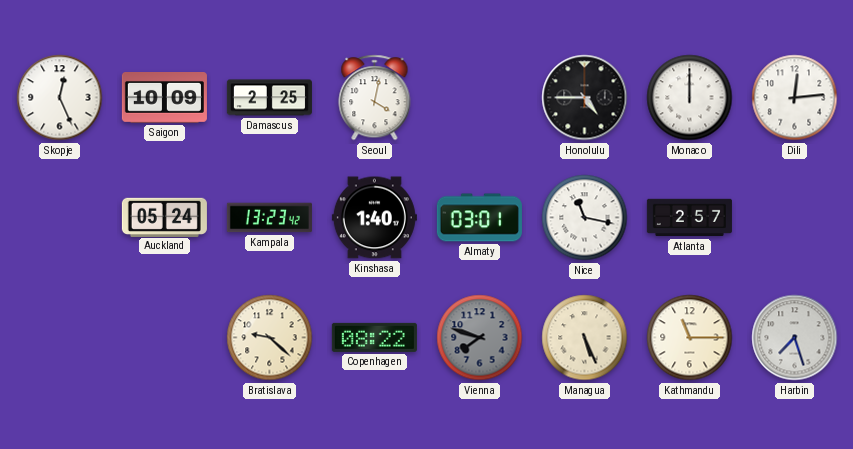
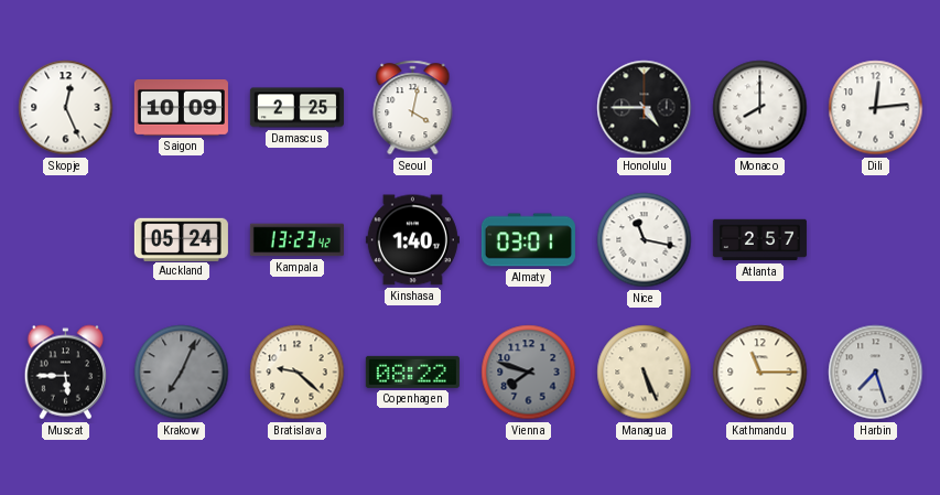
Monaco: 12:00 -> 8:00 (760, 108)
Muscat: none -> 5:45 (66, 373)
Krakow: none -> 7:04 (182, 373)
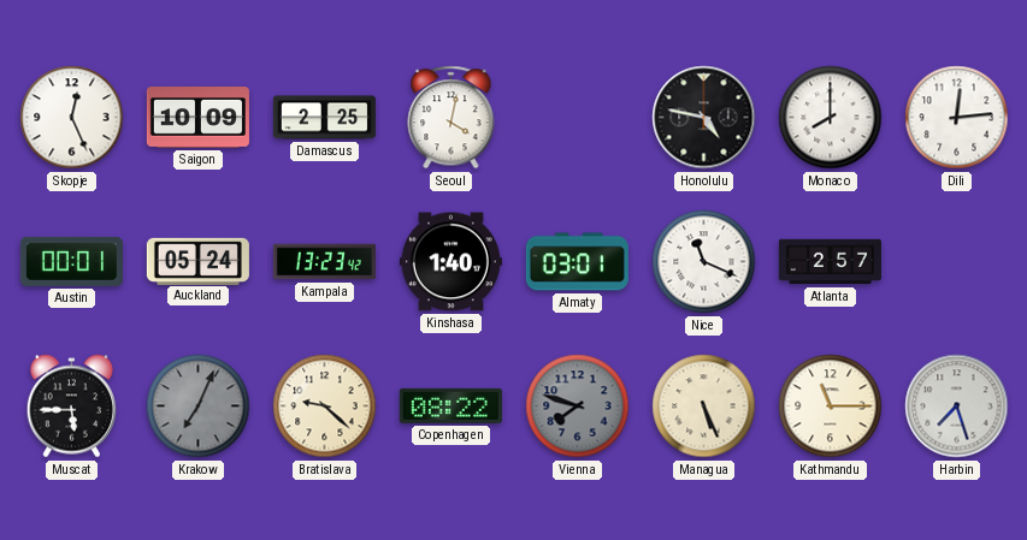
Honolulu: 4:45 -> 4:47 (704, 118)
Austin: none -> 00:01 (71, 261)
Nice: 11:17 -> 11:19 (704, 262)
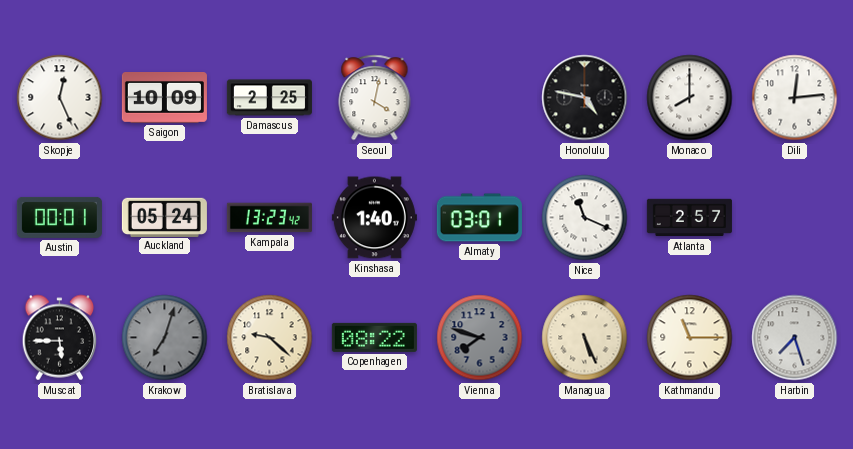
Krakow: 7:04 -> 7:03 (165, 338)
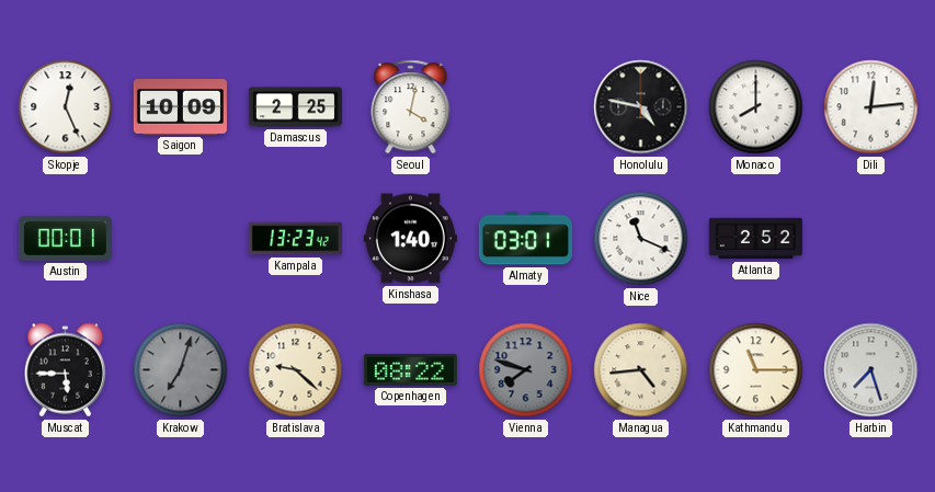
Auckland: 05:24 -> none (164, 217)
Atlanta: 2:57 -> 2:52 (755, 239)
Managua: 5:26 -> 4:44 (641, 370)
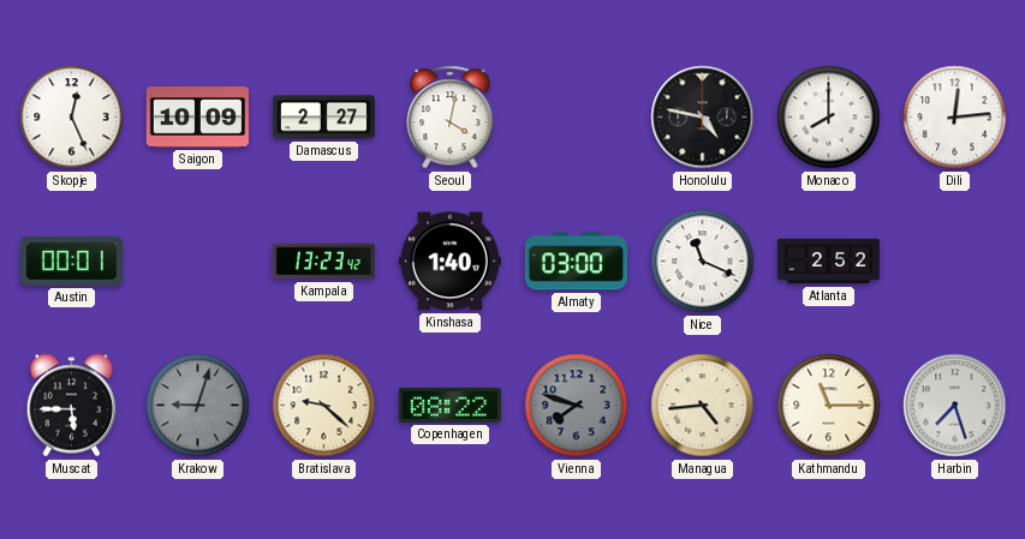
Damascus: 2:25 -> 2:27 (323, 118)
Almaty: 03:01 -> 03:00 (576, 262)
Krakow: 7:03 -> 9:03 (198, 406)
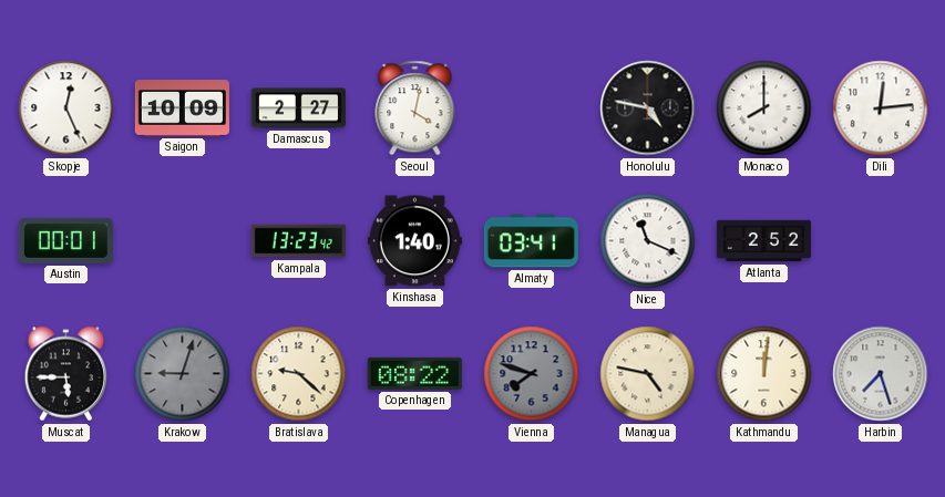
Almaty: 03:00 -> 03:41 (531, 241)
Managua: 4:44 -> 4:47 (648, 374)
Kathmandu: 11:15 -> 12:01 (764, 374)
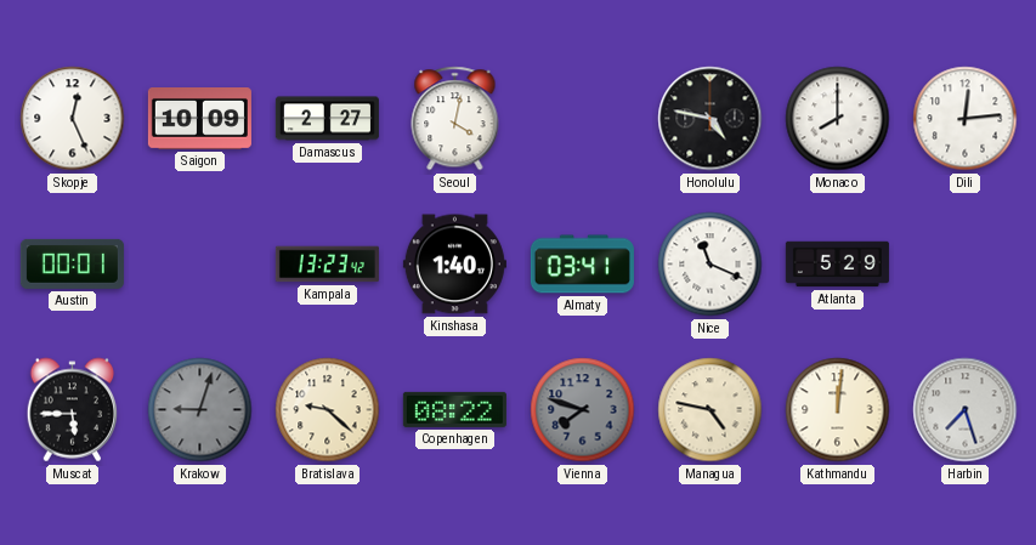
Atlanta: 2:52 -> 5:29 (837, 265)
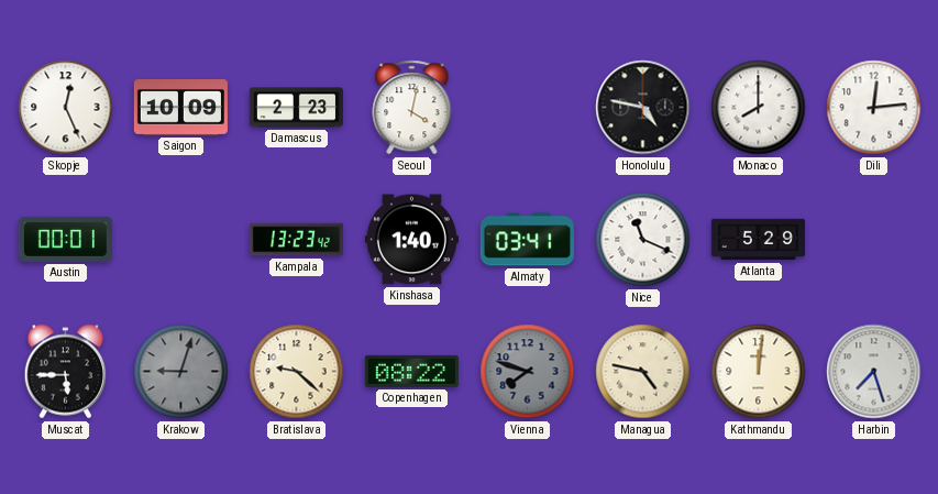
Damascus: 2:27 -> 2:23 (296, 108)
